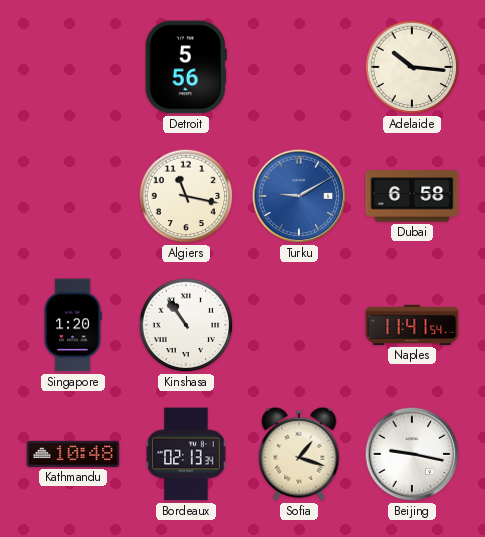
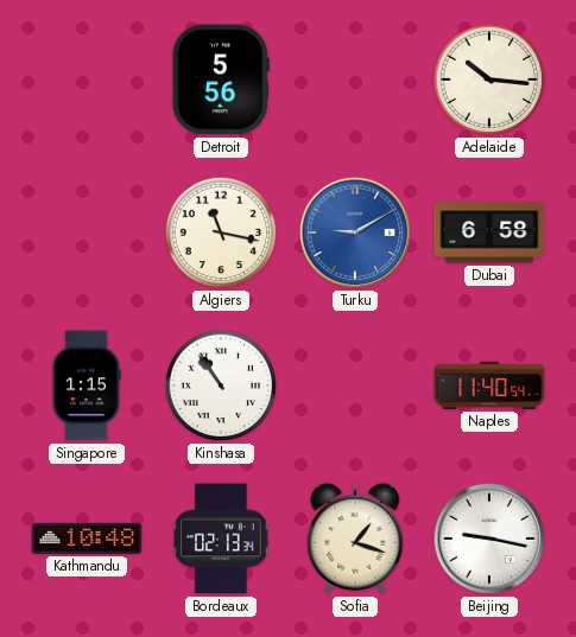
Singapore: 1:20 -> 1:15 (87, 386)
Naples: 11:41 -> 11:40 (489, 386)
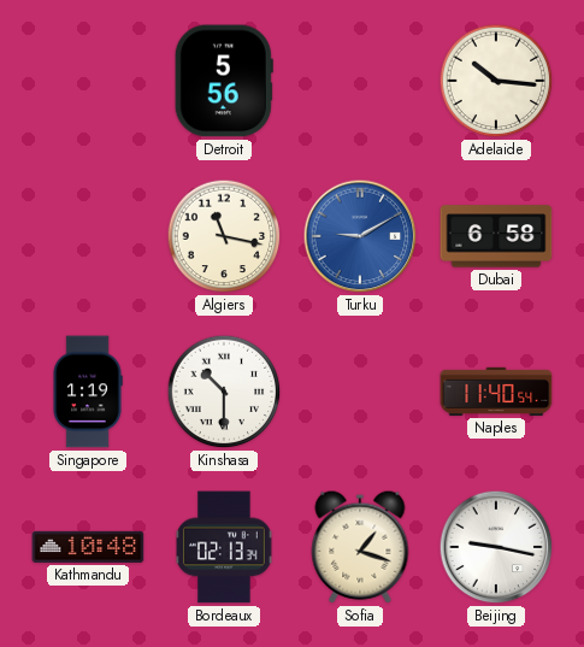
Singapore: 1:15 -> 1:19 (88, 392)
Kinshasa: 10:54 -> 10:30 (224, 392)
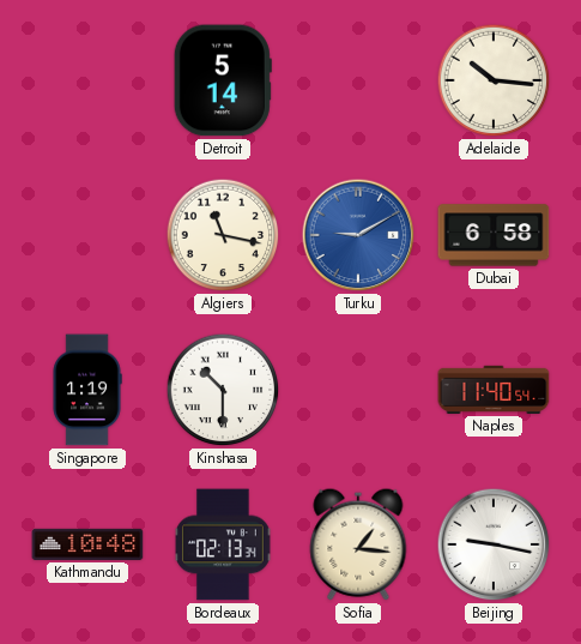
Detroit: 5:56 -> 5:14 (223, 80)
Sofia: 1:18 -> 1:16 (358, 544)
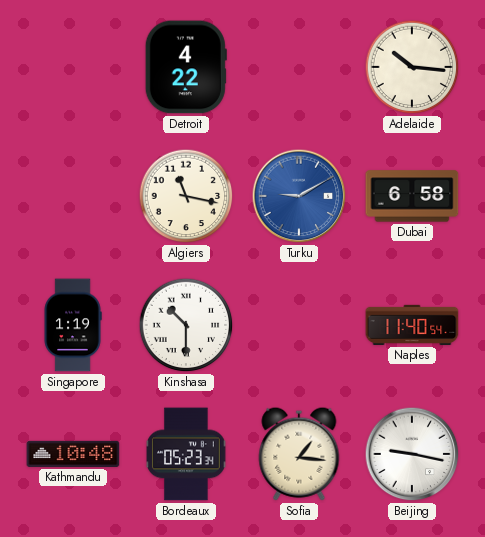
Detroit: 5:14 -> 4:22 (186, 67)
Bordeaux: 02:13 -> 05:23 (186, 454)
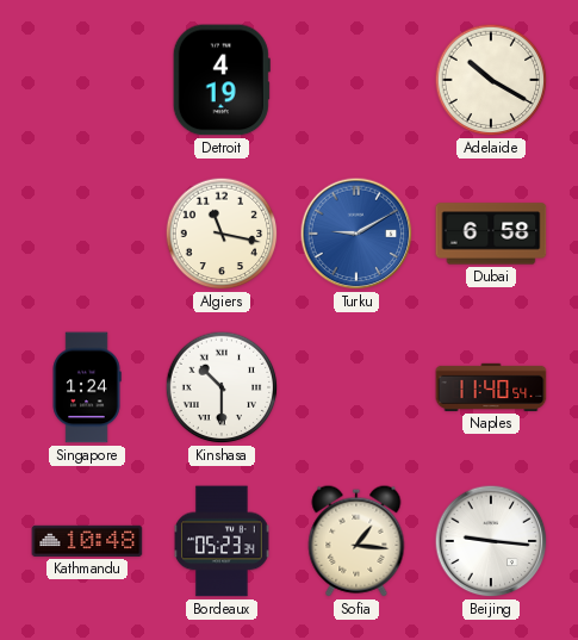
Detroit: 4:22 -> 4:19 (222, 80)
Adelaide: 10:16 -> 10:20 (491, 80)
Singapore: 1:19 -> 1:24 (87, 387)
Beijing: 9:17 -> 9:16 (491, 541)
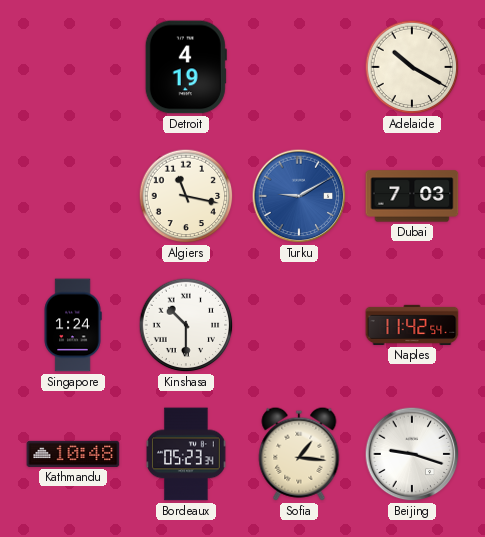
Dubai: 6:58 -> 7:03 (412, 196)
Naples: 11:40 -> 11:42 (412, 325)
Beijing: 9:16 -> 9:18 (412, 454)
